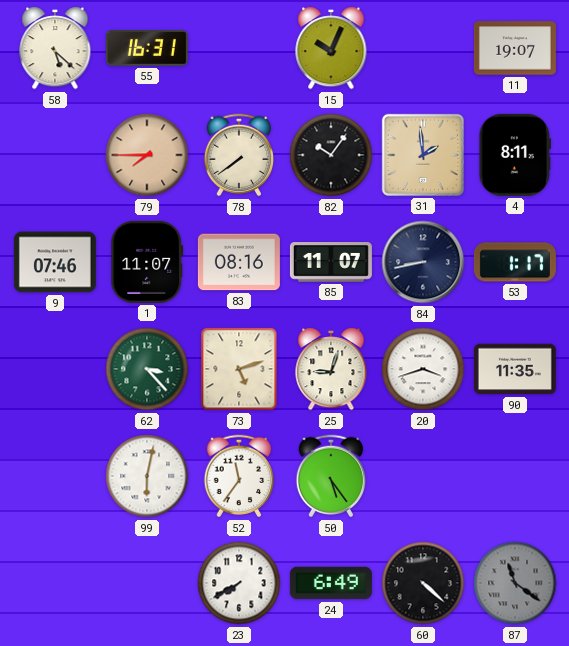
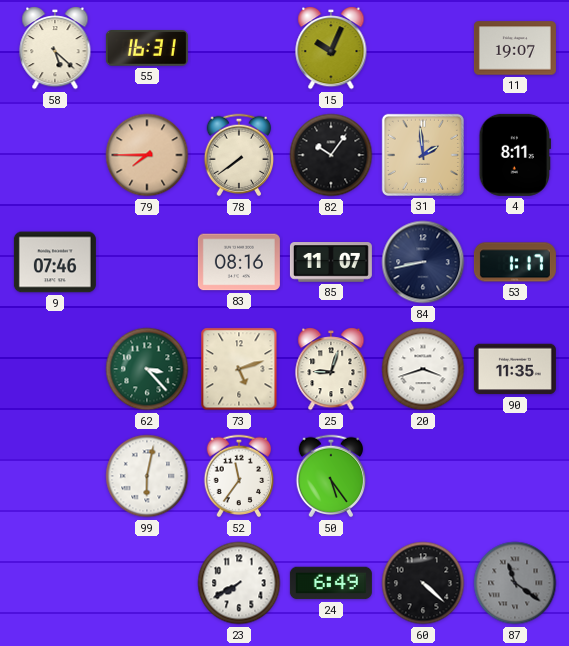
1: 11:07 -> none (147, 262)
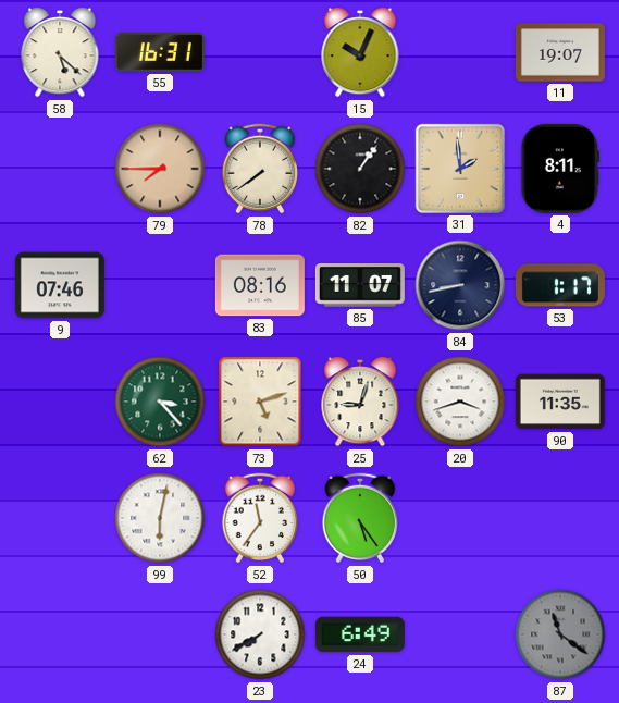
82: 10:06 -> 1:06 (360, 169)
60: 4:22 -> none (423, 583)
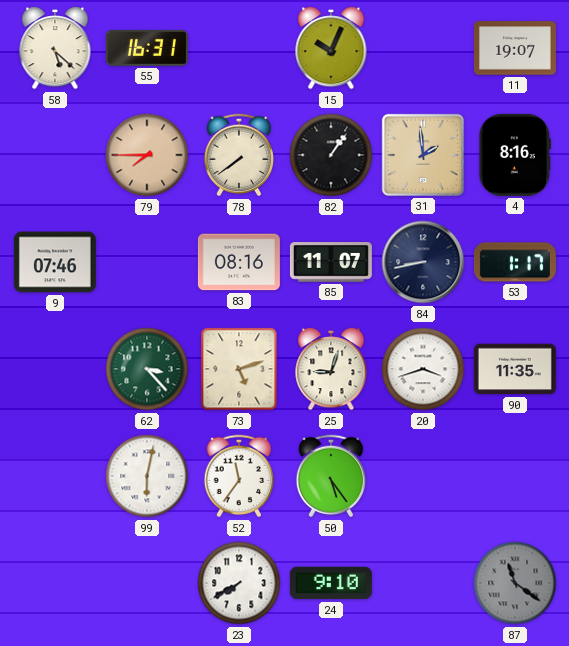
4: 8:11 -> 8:16 (514, 155)
24: 6:49 -> 9:10 (331, 583)
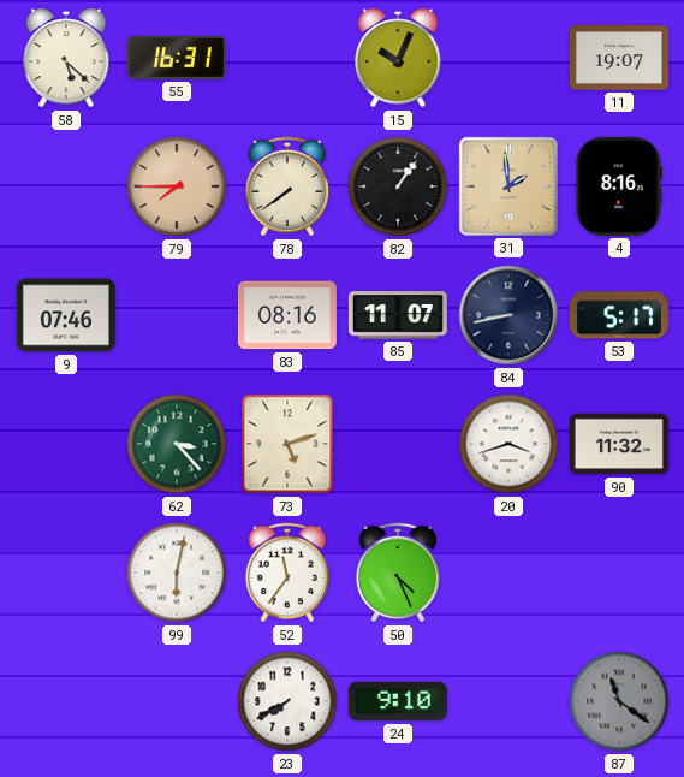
53: 1:17 -> 5:17 (619, 315)
25: 9:03 -> none (331, 369)
90: 11:35 -> 11:32 (619, 444)
50: 5:24 -> 4:26 (398, 573)
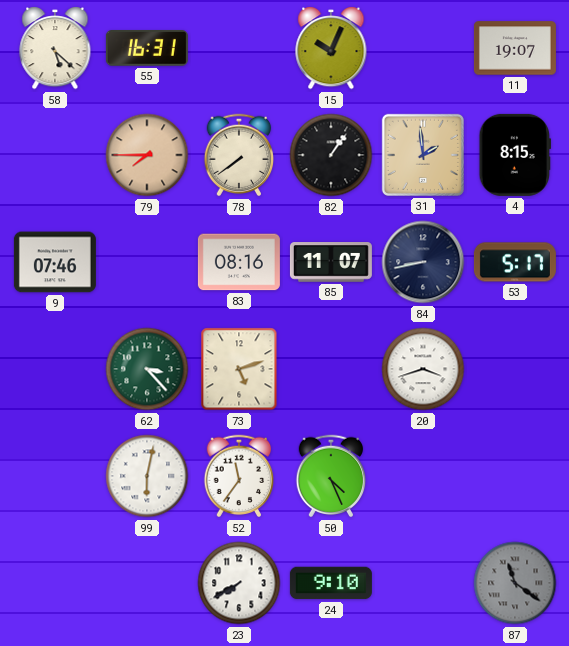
4: 8:16 -> 8:15 (514, 155)
90: 11:32 -> none (619, 444)
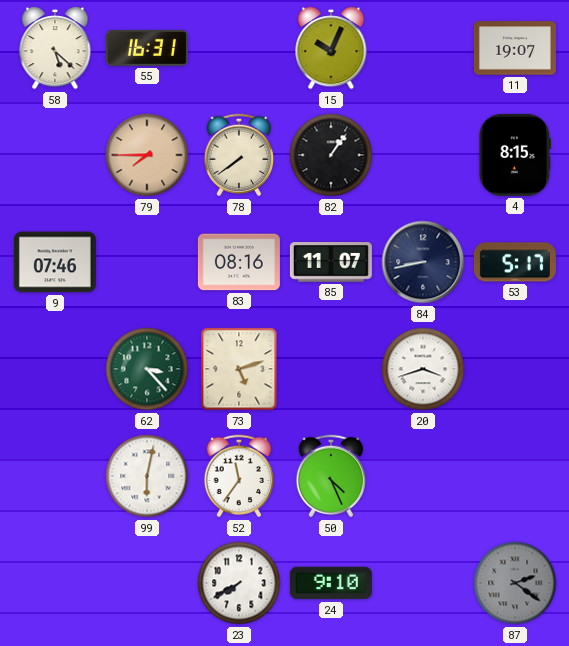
31: 1:59 -> none (423, 155)
87: 11:21 -> 2:21 (515, 583)
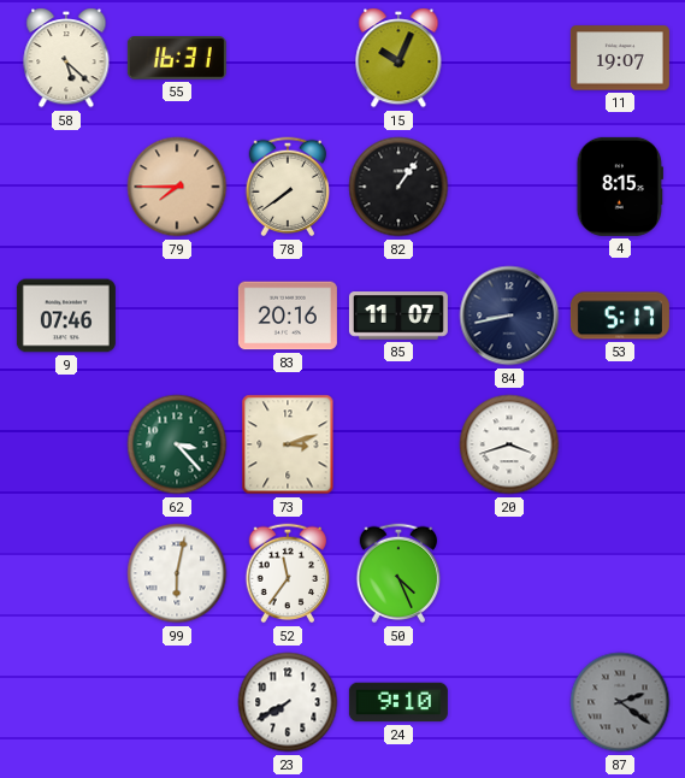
83: 08:16 -> 20:16 (288, 316)
73: 5:12 -> 3:12 (288, 444)
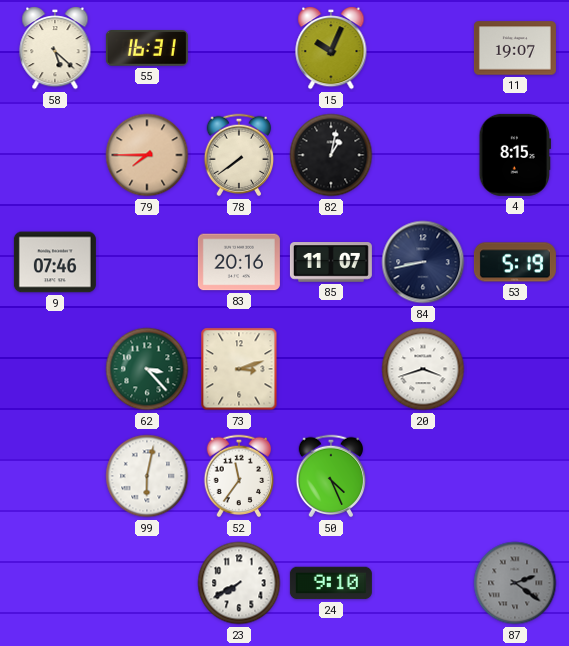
82: 1:06 -> 1:02 (331, 155)
53: 5:17 -> 5:19 (515, 262)
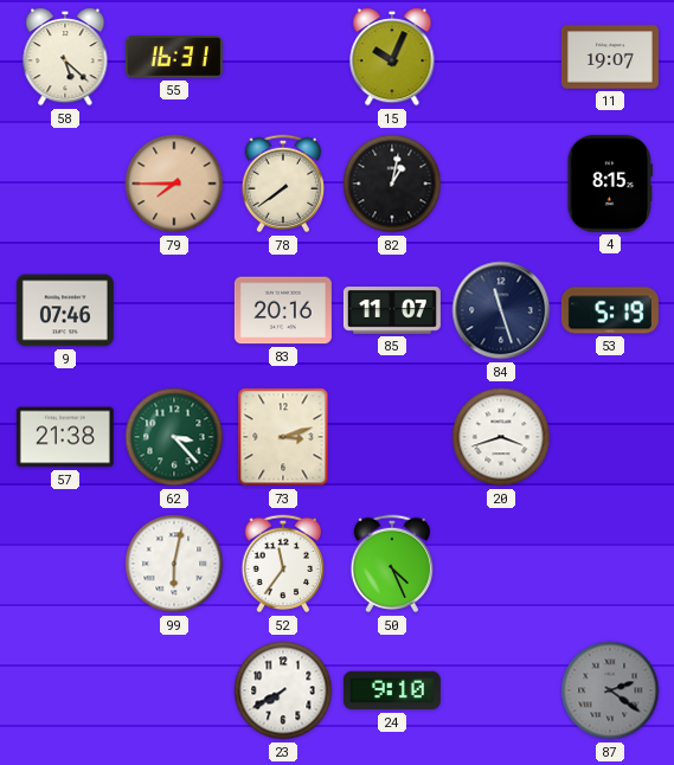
84: 8:43 -> 11:27 (501, 310)
57: none -> 21:38 (65, 437)
